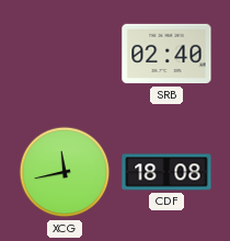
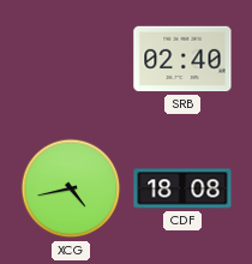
XCG: 11:43 -> 4:43 (71, 188)
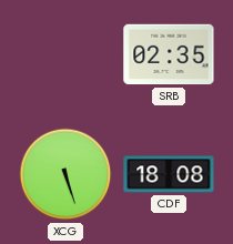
SRB: 02:40 -> 02:35 (169, 54)
XCG: 4:43 -> 5:27 (65, 174)
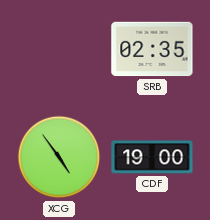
XCG: 5:27 -> 4:54 (59, 157)
CDF: 18:08 -> 19:00 (152, 157)
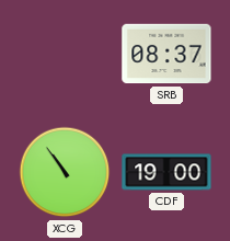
SRB: 02:35 -> 08:37 (166, 54)
XCG: 4:54 -> 10:54 (65, 172)
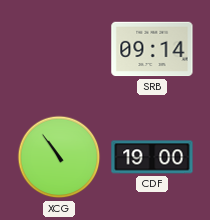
SRB: 08:37 -> 09:14 (152, 49)
